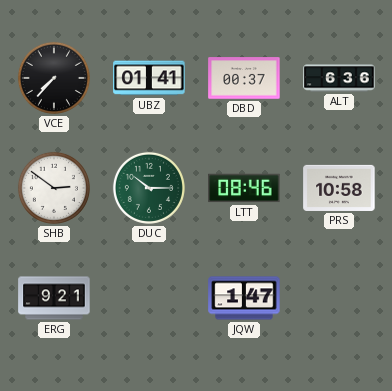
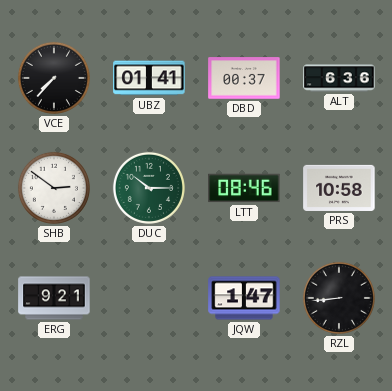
RZL: none -> 8:44 (339, 298)
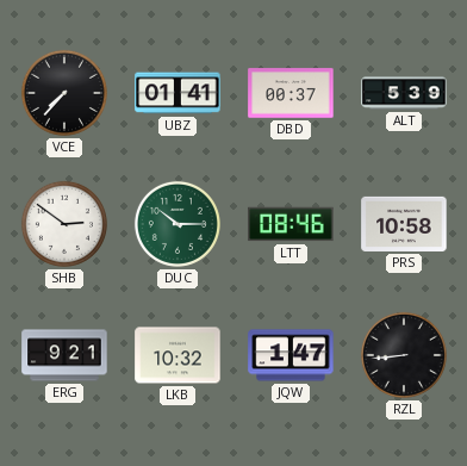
ALT: 6:36 -> 5:39 (404, 93)
LKB: none -> 10:32 (178, 355)
